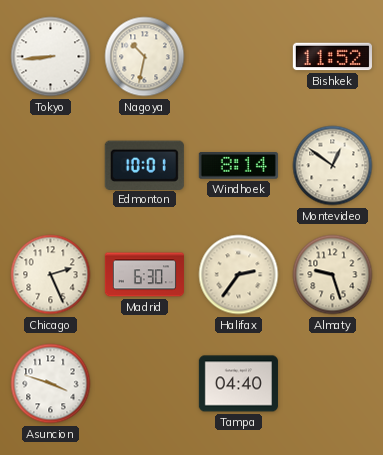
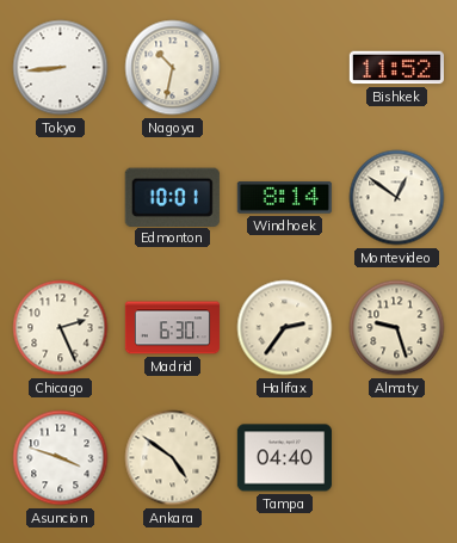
Ankara: none -> 4:51 (173, 458)
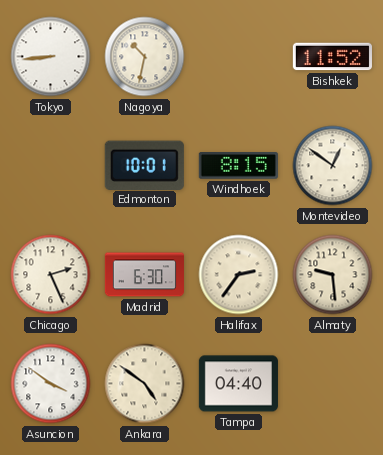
Windhoek: 8:14 -> 8:15 (238, 166)
Almaty: 9:27 -> 9:29 (333, 275)
Asuncion: 3:48 -> 3:51 (51, 384)
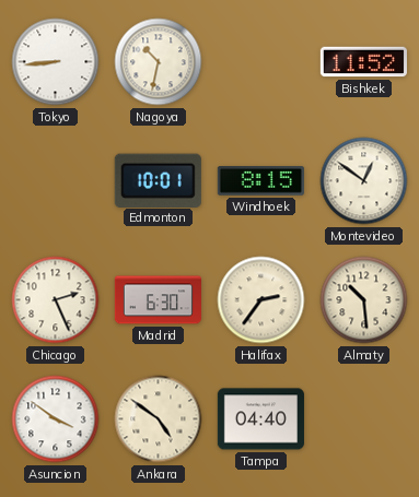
Almaty: 9:29 -> 10:29 (364, 300)
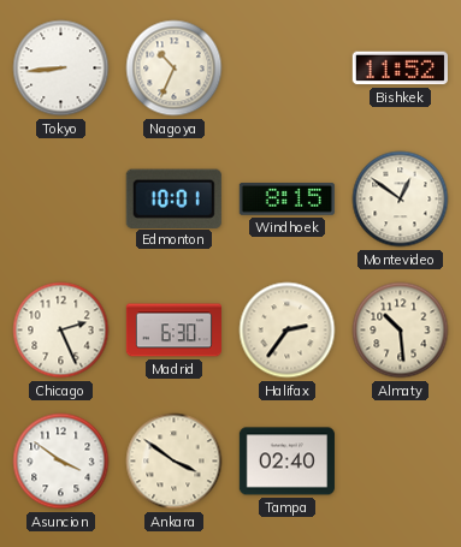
Nagoya: 10:32 -> 10:34 (175, 69)
Ankara: 4:51 -> 3:51 (175, 462)
Tampa: 04:40 -> 02:40 (286, 462)
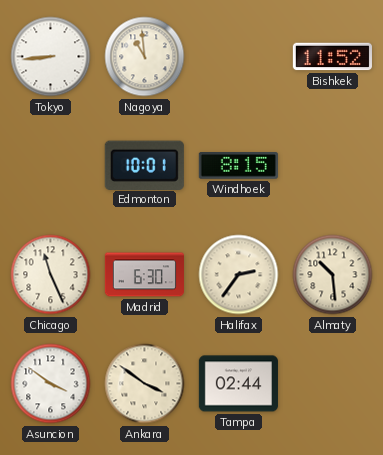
Nagoya: 10:34 -> 10:59 (145, 57)
Montevideo: 12:51 -> none (401, 200)
Chicago: 2:26 -> 11:26 (51, 275)
Tampa: 02:40 -> 02:44 (238, 384)
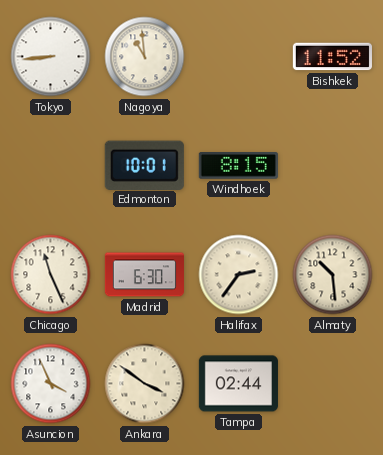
Asuncion: 3:51 -> 3:56 (51, 384)
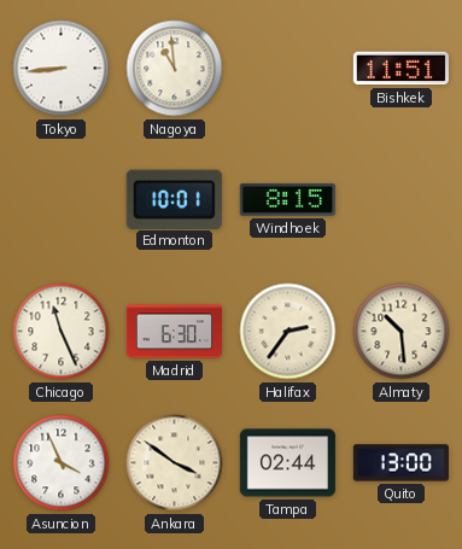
Bishkek: 11:52 -> 11:51 (400, 69)
Quito: none -> 13:00 (400, 463)
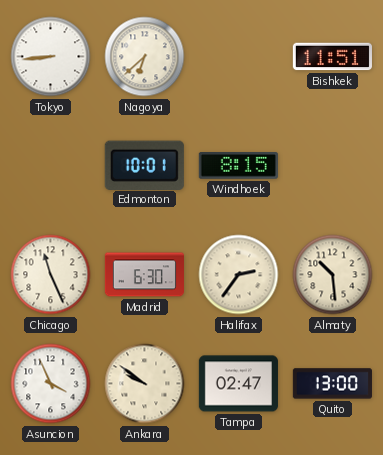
Nagoya: 10:59 -> 6:38 (145, 57)
Ankara: 3:51 -> 9:51 (145, 384)
Tampa: 02:44 -> 02:47 (238, 384)
